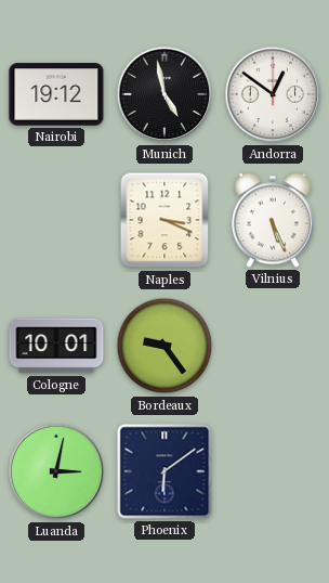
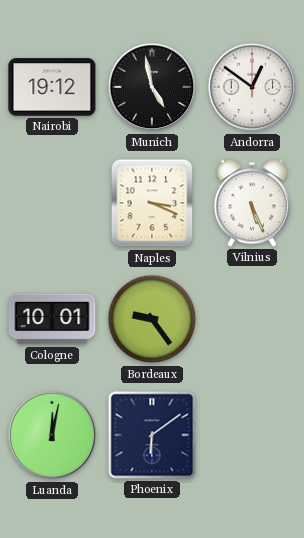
Luanda: 3:02 -> 12:02 (52, 435)
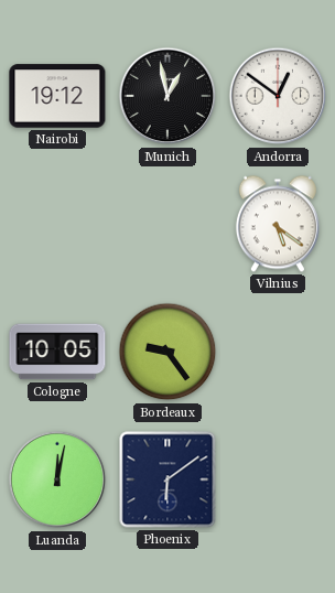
Munich: 4:58 -> 12:58 (167, 96)
Naples: 3:19 -> none (152, 203)
Vilnius: 5:26 -> 5:21 (278, 224)
Cologne: 10:01 -> 10:05 (57, 352)
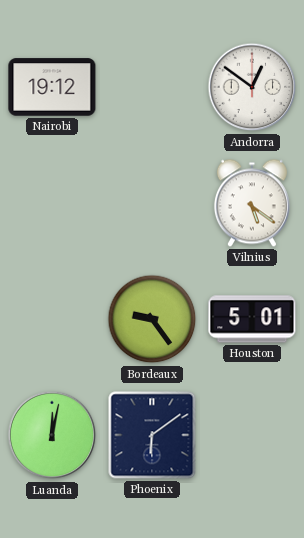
Munich: 12:58 -> none (167, 96)
Cologne: 10:05 -> none (57, 352)
Houston: none -> 5:01 (252, 319)
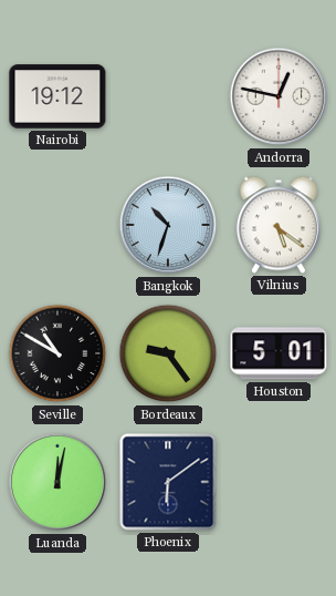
Andorra: 12:51 -> 12:47 (279, 96)
Bangkok: none -> 10:33 (168, 225)
Seville: none -> 10:50 (57, 353)
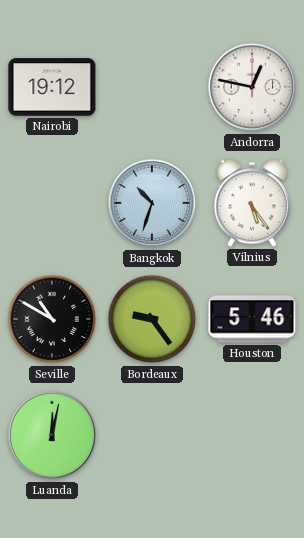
Vilnius: 5:21 -> 5:24 (252, 203)
Houston: 5:01 -> 5:46 (252, 319)
Phoenix: 6:09 -> none (168, 482)
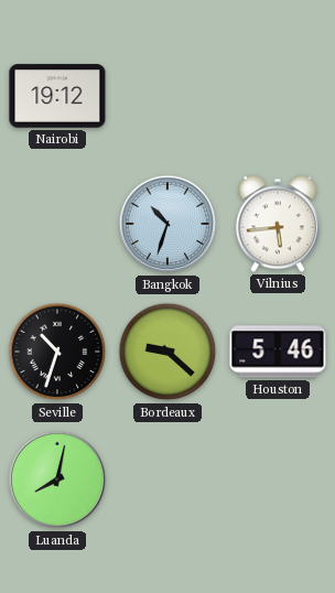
Andorra: 12:47 -> none (252, 87)
Vilnius: 5:24 -> 5:44 (278, 224)
Seville: 10:50 -> 10:33 (57, 352)
Bordeaux: 9:24 -> 9:22 (167, 352)
Luanda: 12:02 -> 8:02 (57, 479)
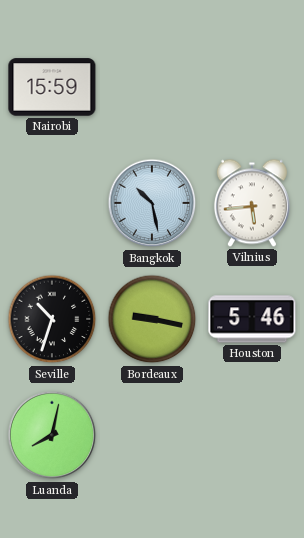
Nairobi: 19:12 -> 15:59 (52, 87)
Bangkok: 10:33 -> 10:28 (152, 203)
Bordeaux: 9:22 -> 9:17 (152, 319)
